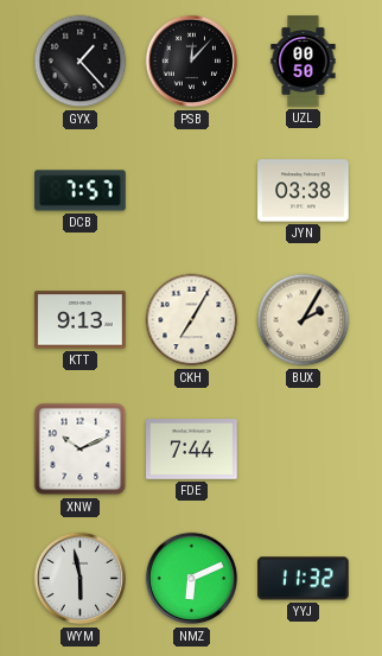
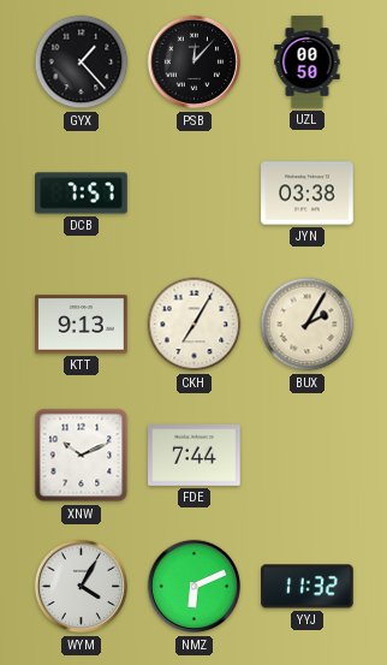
WYM: 5:58 -> 4:05 (82, 587)
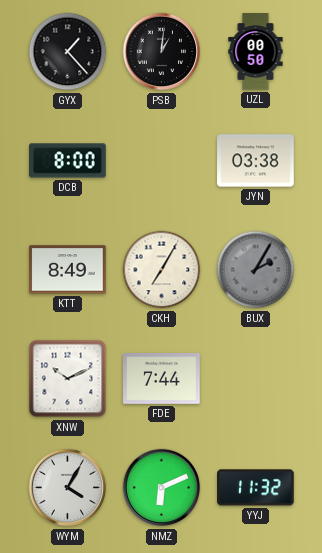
PSB: 12:07 -> 1:01 (162, 52)
DCB: 7:57 -> 8:00 (68, 161)
KTT: 9:13 -> 8:49 (68, 270)
BUX dial: cream -> grey (256, 270)
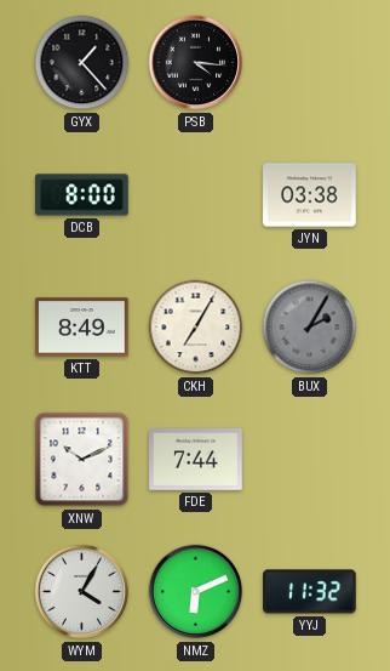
PSB: 1:01 -> 4:16 (196, 63)
UZL: 00:50 -> none (256, 52)
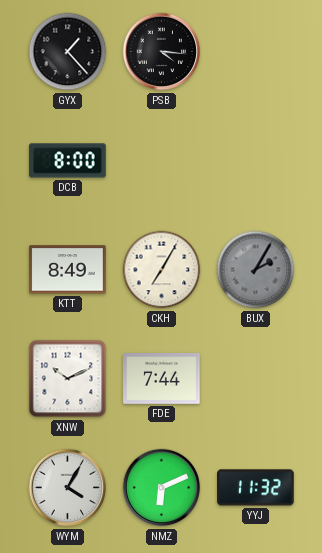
JYN: 03:38 -> none (310, 195)
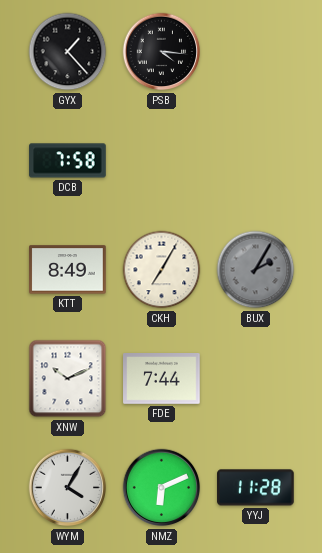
DCB: 8:00 -> 7:58 (68, 161)
YYJ: 11:32 -> 11:28 (256, 488)
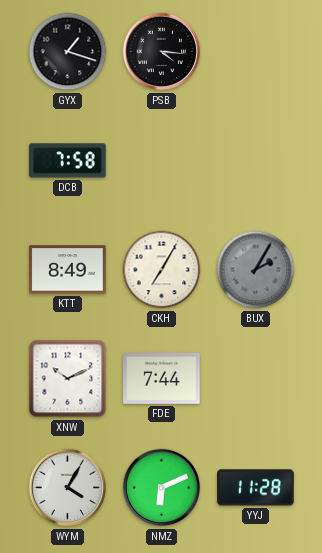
GYX: 1:23 -> 1:18 (68, 52)
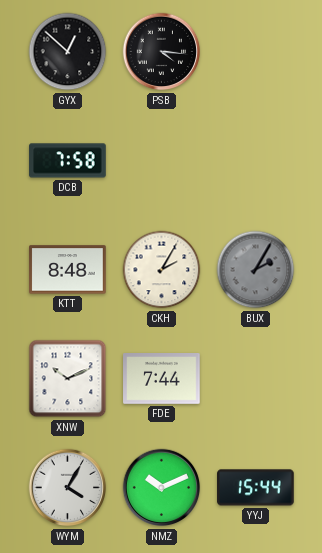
GYX: 1:18 -> 12:52 (68, 52)
KTT: 8:49 -> 8:48 (68, 270)
CKH: 7:05 -> 2:05 (162, 270)
NMZ: 6:11 -> 10:11 (162, 488)
YYJ: 11:28 -> 15:44 (256, 488)
